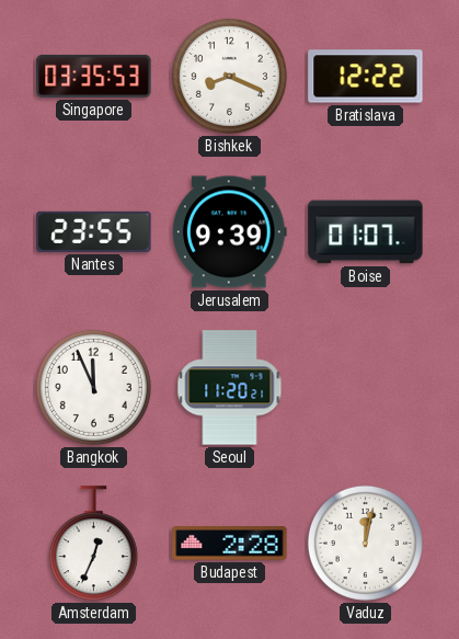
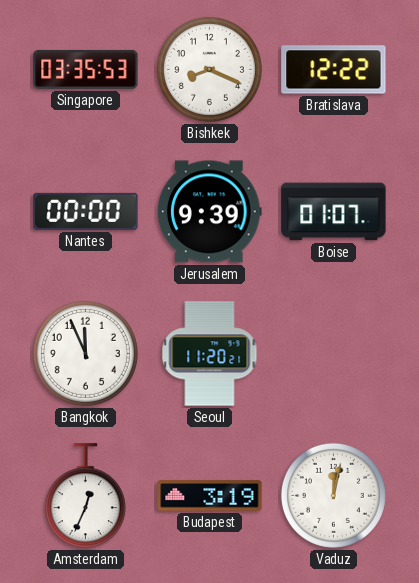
Nantes: 23:55 -> 00:00 (86, 211)
Budapest: 2:28 -> 3:19 (210, 496)
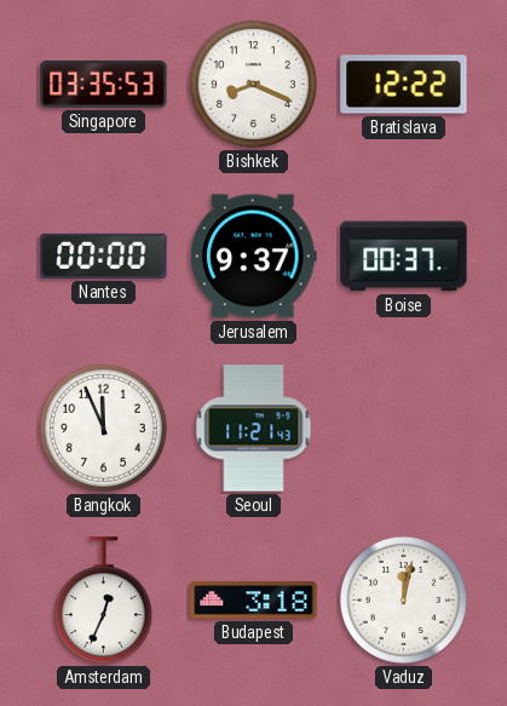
Jerusalem: 9:39 -> 9:37 (253, 257)
Boise: 01:07 -> 00:37 (404, 257)
Seoul: 11:20 -> 11:21 (254, 429)
Budapest: 3:19 -> 3:18 (254, 601)
